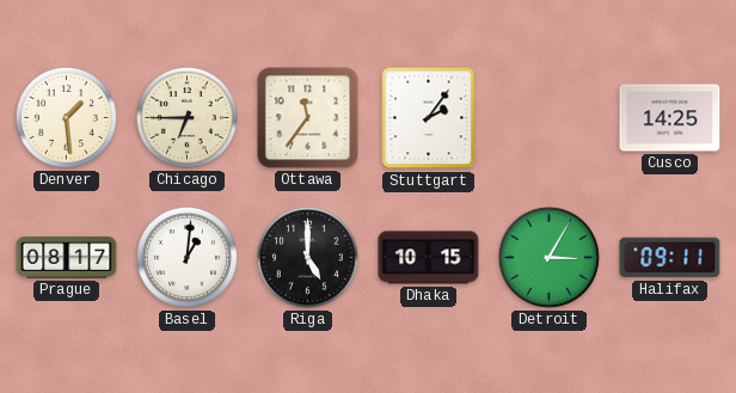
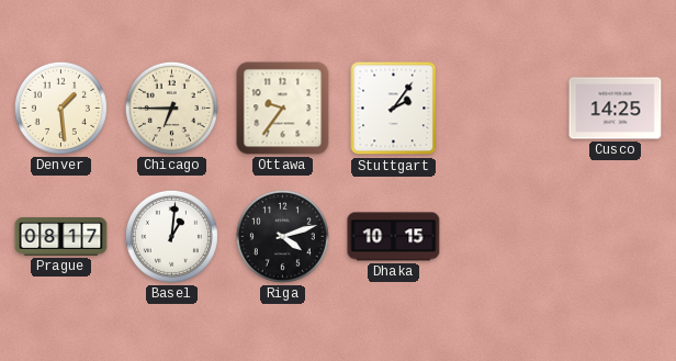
Ottawa: 11:36 -> 9:36 (283, 109)
Riga: 5:00 -> 4:12 (282, 236)
Detroit: 3:05 -> none (548, 257)
Halifax: 09:11 -> none (670, 258)
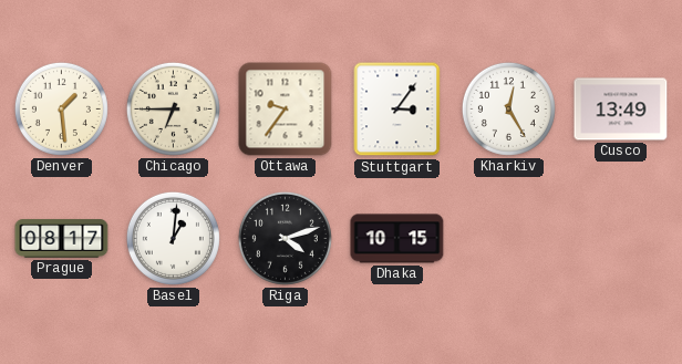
Stuttgart: 2:06 -> 3:06 (397, 110)
Kharkiv: none -> 12:25 (508, 108)
Cusco: 14:25 -> 13:49 (621, 110)
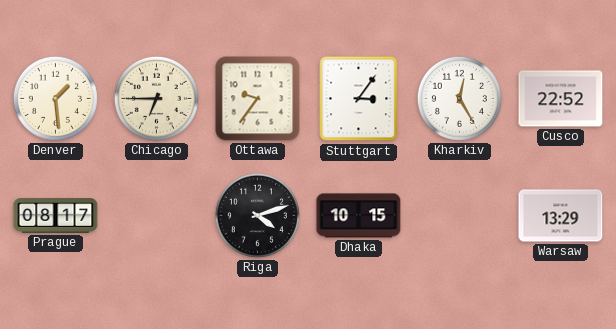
Cusco: 13:49 -> 22:52 (561, 99)
Basel: 1:01 -> none (173, 238)
Warsaw: none -> 13:29 (561, 216)
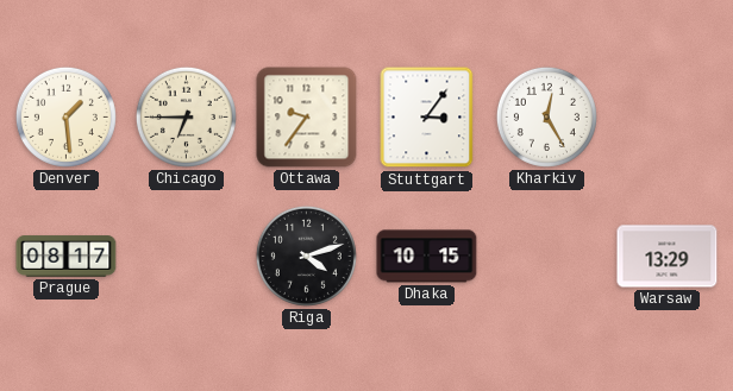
Cusco: 22:52 -> none (561, 99)
